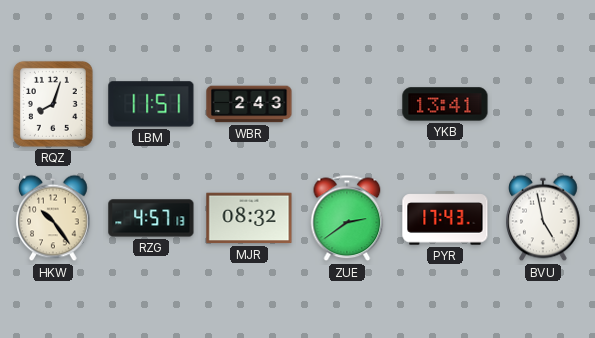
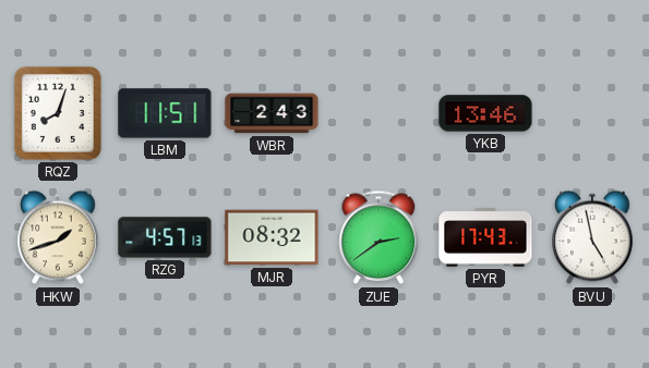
YKB: 13:41 -> 13:46 (485, 113)
HKW: 10:24 -> 1:42 (58, 237)
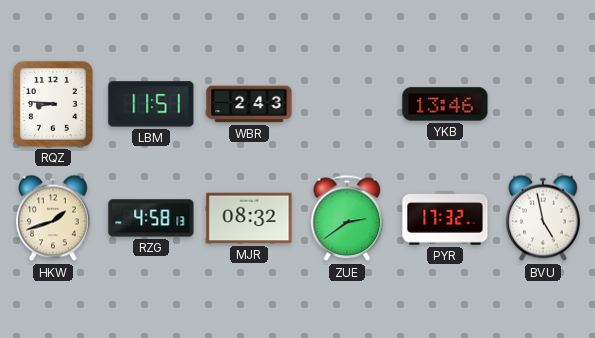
RQZ: 8:03 -> 8:46 (53, 104)
RZG: 4:57 -> 4:58 (151, 218)
PYR: 17:43 -> 17:32 (445, 218)
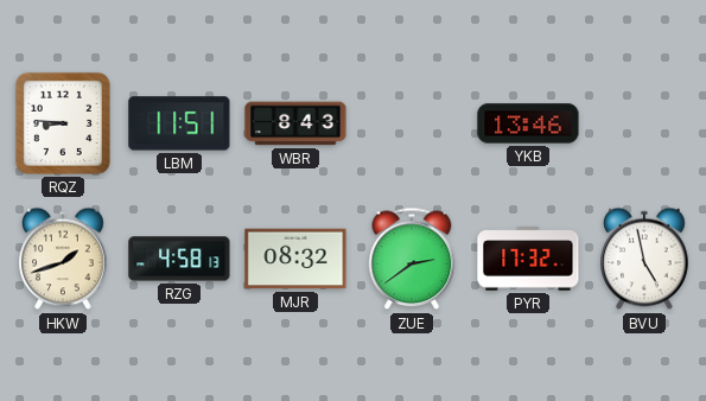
WBR: 2:43 -> 8:43 (295, 123)
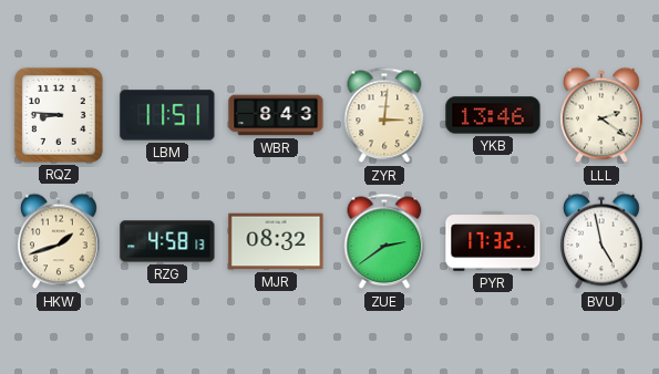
ZYR: none -> 3:01 (384, 115)
LLL: none -> 2:21 (601, 115)
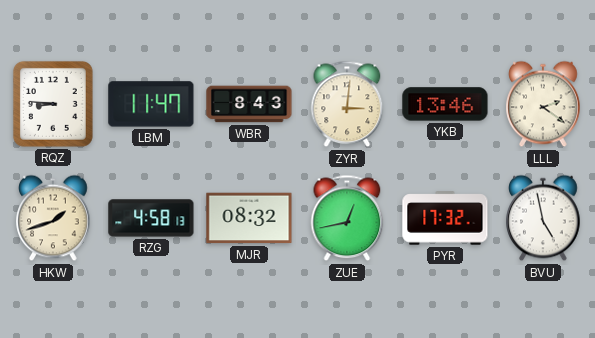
LBM: 11:51 -> 11:47 (151, 104)
ZUE: 2:39 -> 12:43 (347, 218)
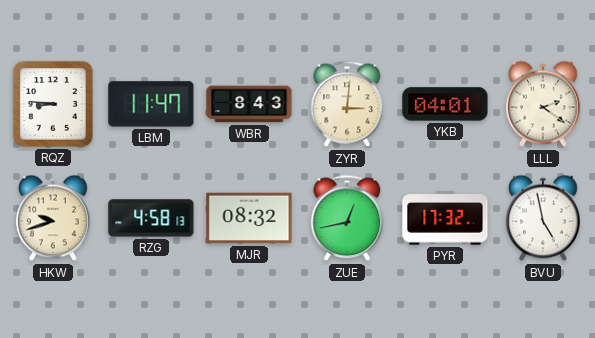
YKB: 13:46 -> 04:01 (445, 104)
HKW: 1:42 -> 9:42 (53, 218)
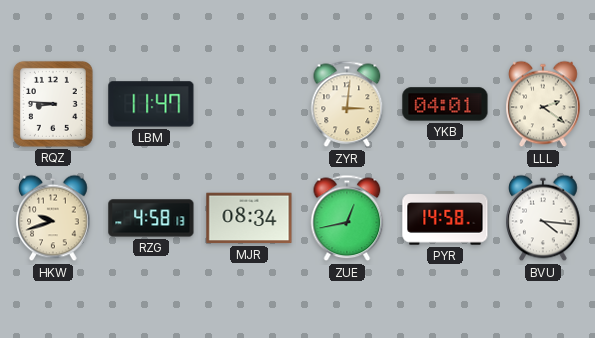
WBR: 8:43 -> none (249, 104)
MJR: 08:32 -> 08:34 (249, 218)
PYR: 17:32 -> 14:58 (445, 218)
BVU: 4:58 -> 4:16 (543, 218)
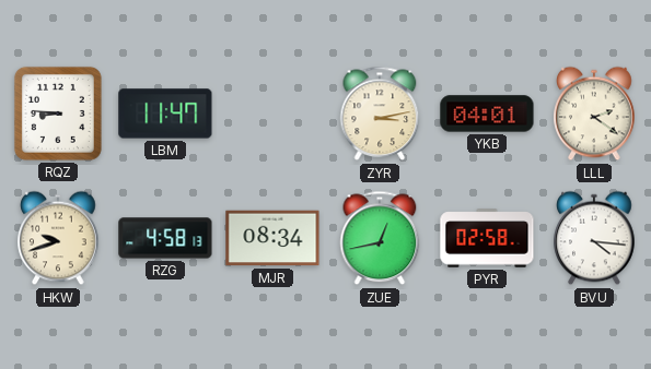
ZYR: 3:01 -> 3:13 (380, 114)
PYR: 14:58 -> 02:58 (487, 238)
